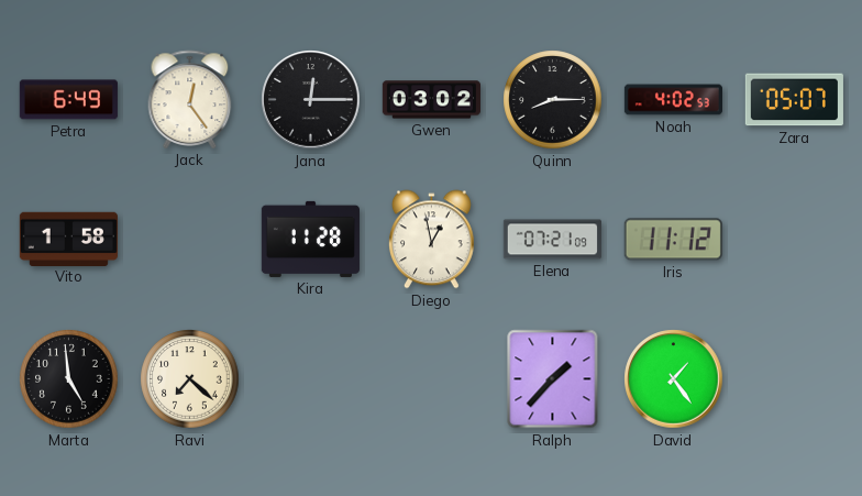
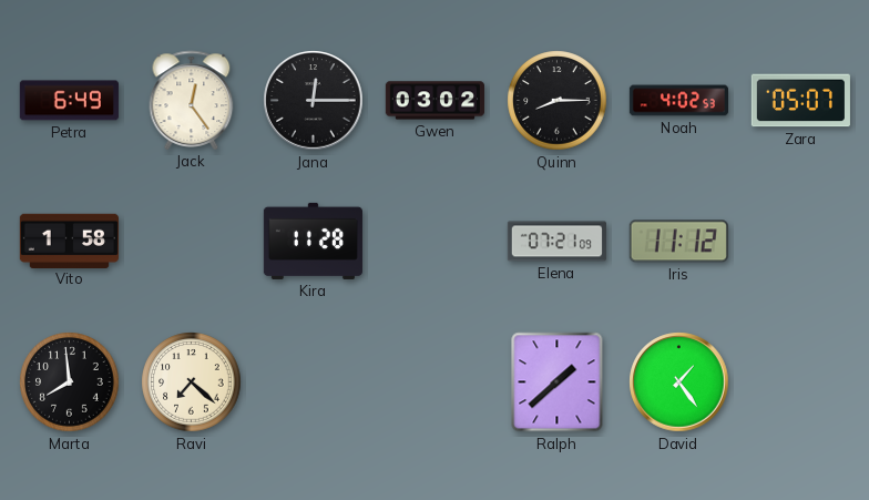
Diego: 12:58 -> none (432, 240)
Marta: 4:59 -> 7:59 (70, 382)
Ralph: 1:37 -> 1:38 (558, 382)
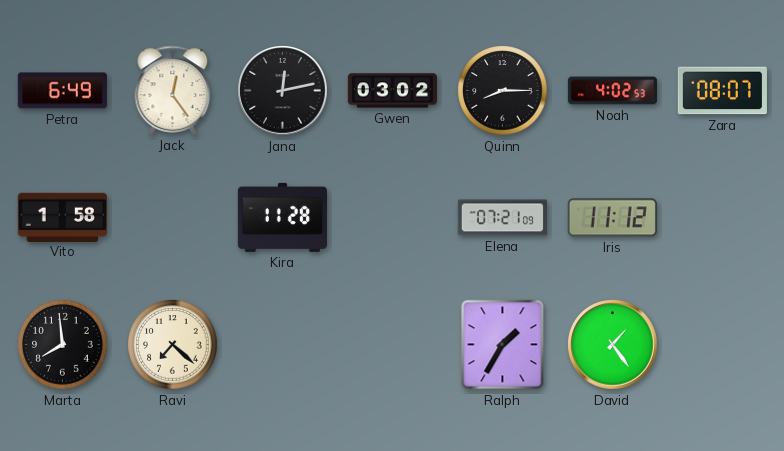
Jana: 12:15 -> 12:13 (283, 91)
Zara: 05:07 -> 08:07 (722, 91)
Ralph: 1:38 -> 1:35 (503, 345)
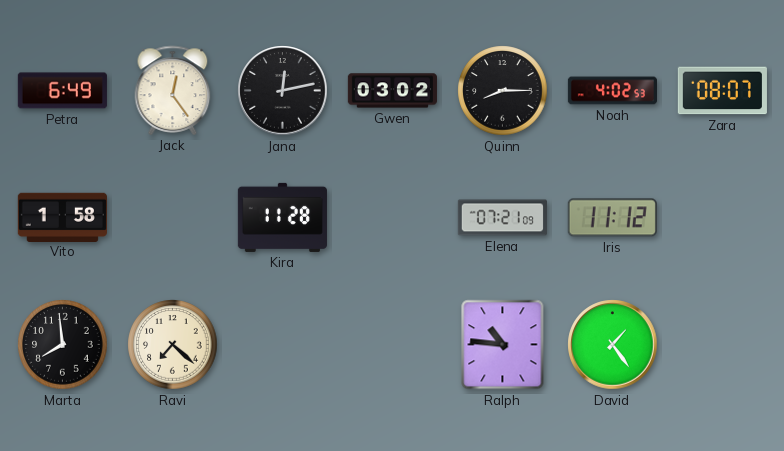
Ralph: 1:35 -> 10:46 (503, 345)
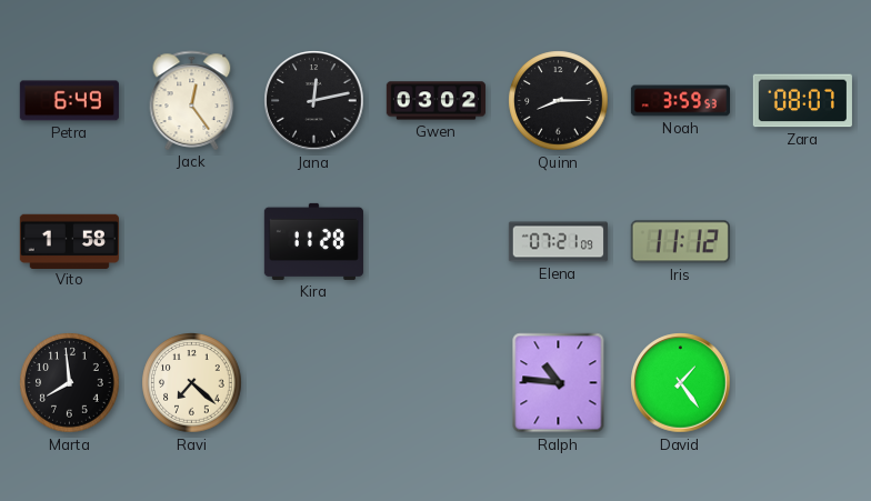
Noah: 4:02 -> 3:59 (680, 101)
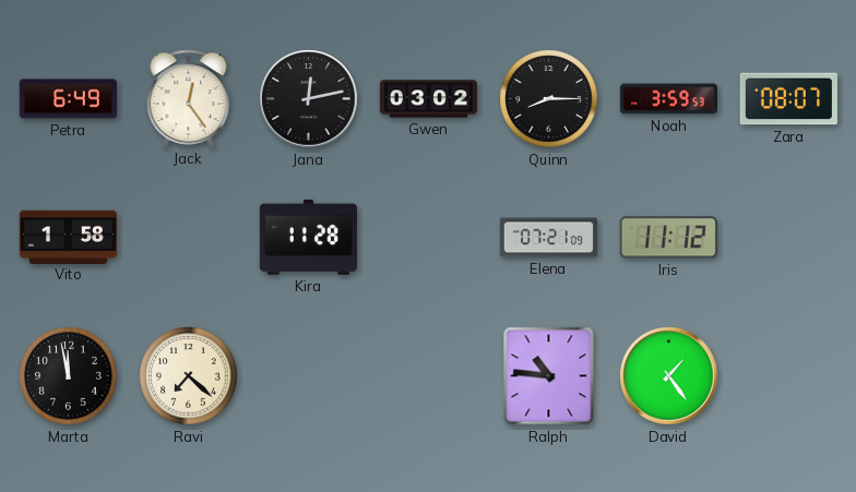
Marta: 7:59 -> 11:58 (69, 376)
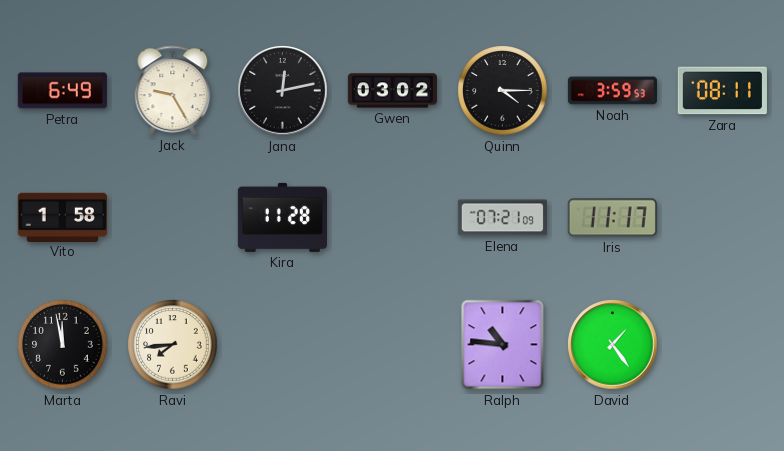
Jack: 12:24 -> 9:25 (173, 90)
Quinn: 8:15 -> 4:15 (503, 91)
Zara: 08:07 -> 08:11 (722, 91)
Iris: 11:12 -> 11:17 (612, 218)
Ravi: 7:22 -> 7:44 (173, 345)
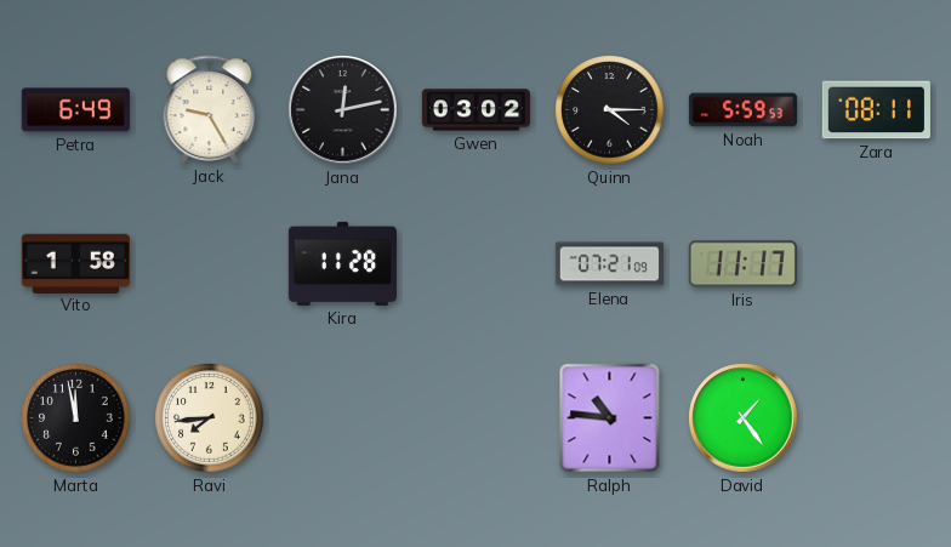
Noah: 3:59 -> 5:59 (742, 110)
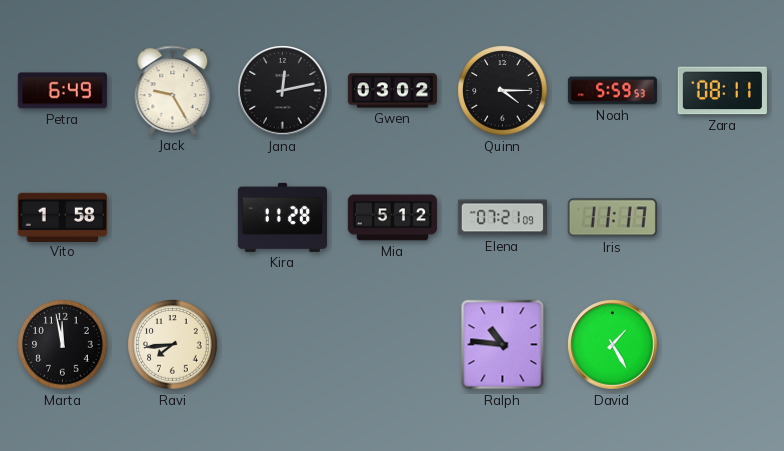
Mia: none -> 5:12 (392, 218)
David: 1:24 -> 1:25 (613, 345)
